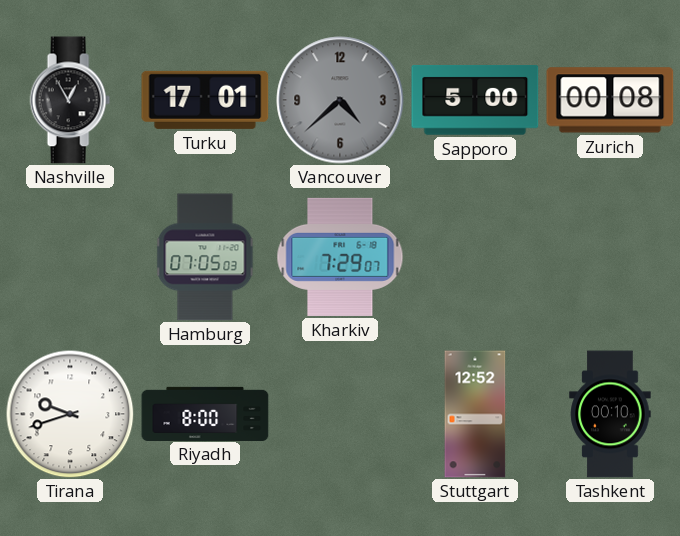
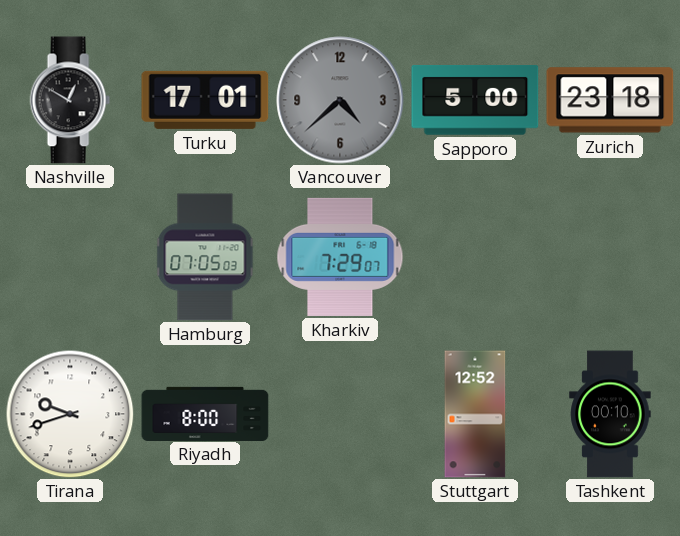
Nashville: 12:55 -> 12:50 (70, 100)
Zurich: 00:08 -> 23:18 (610, 100)
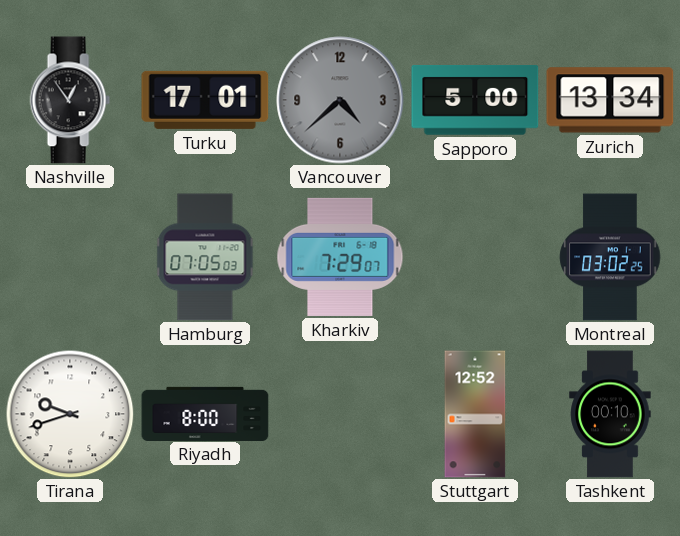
Nashville: 12:50 -> 12:54 (70, 100)
Zurich: 23:18 -> 13:34 (610, 100)
Montreal: none -> 03:02 (610, 257)
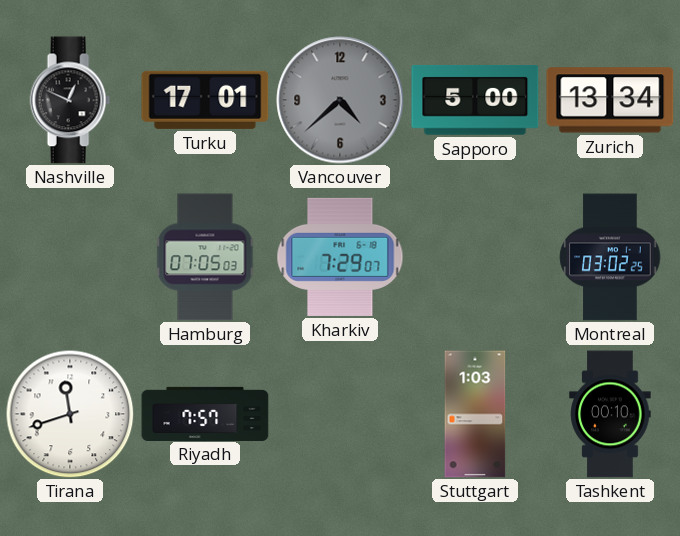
Nashville: 12:54 -> 12:49 (70, 100)
Tirana: 9:42 -> 11:42 (70, 414)
Riyadh: 8:00 -> 7:57 (205, 413)
Stuttgart: 12:52 -> 1:03 (475, 414)
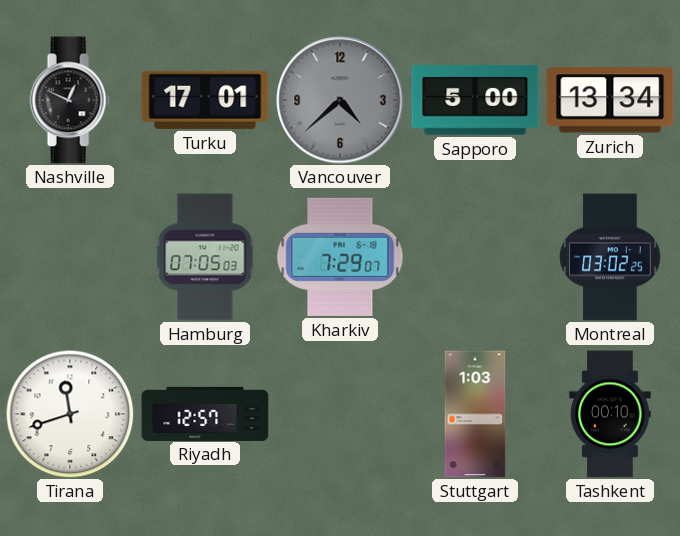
Riyadh: 7:57 -> 12:57 (205, 413)
